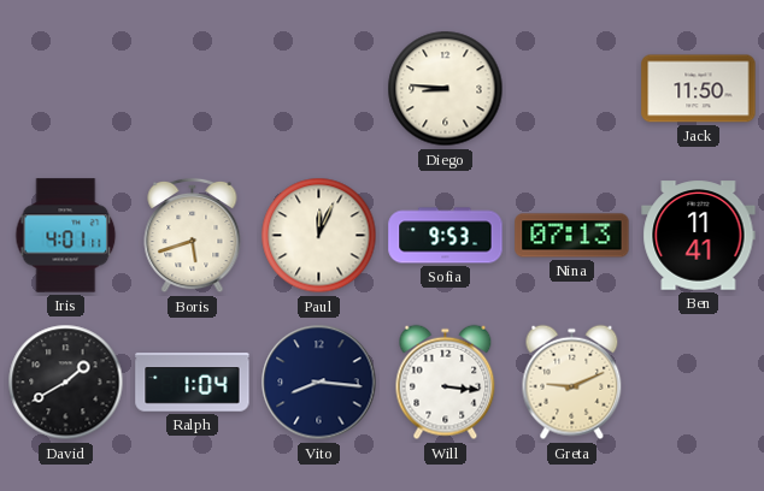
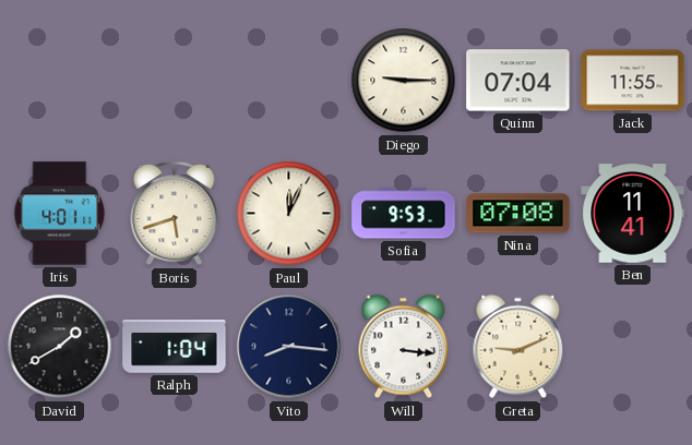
Diego: 8:46 -> 9:15 (404, 81)
Quinn: none -> 07:04 (518, 81)
Jack: 11:50 -> 11:55 (633, 81)
Nina: 07:13 -> 07:08 (518, 214)
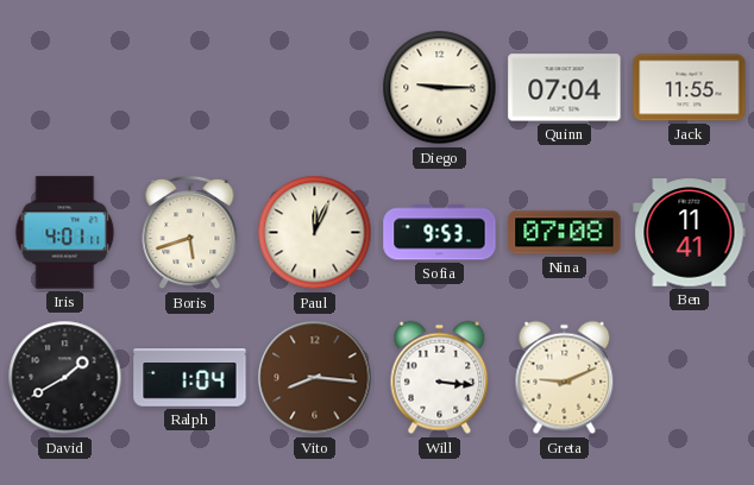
Vito dial: navy -> brown (315, 378)
